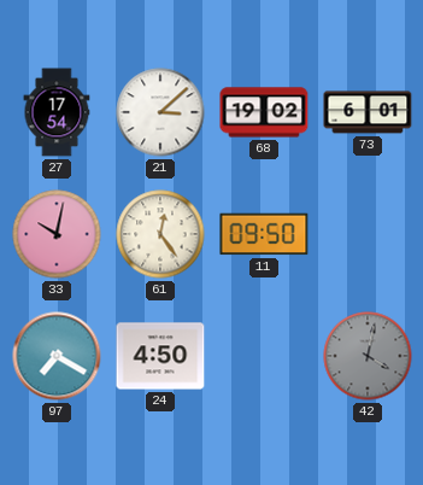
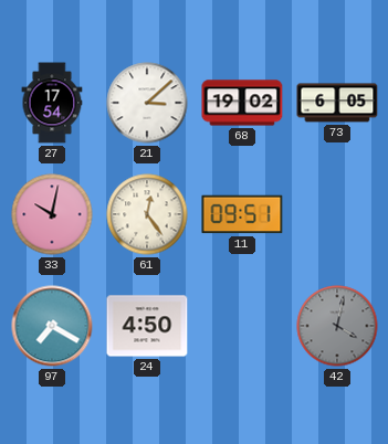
73: 6:01 -> 6:05 (337, 103)
11: 09:50 -> 09:51 (242, 214)
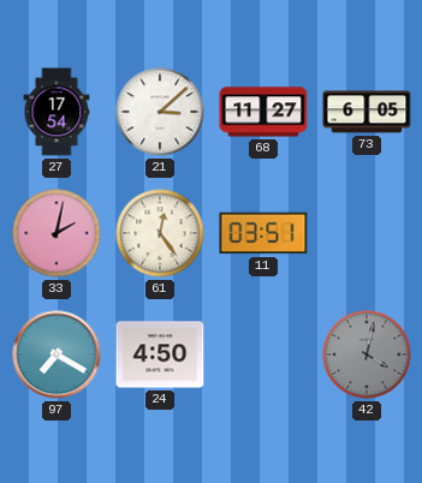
68: 19:02 -> 11:27 (263, 112)
33: 10:02 -> 2:02 (57, 233)
11: 09:51 -> 03:51 (263, 233)
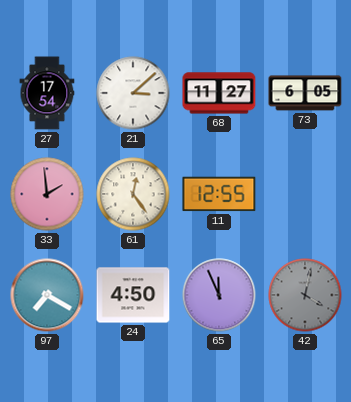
33: 2:02 -> 1:59 (47, 194)
11: 03:51 -> 12:55 (219, 194)
65: none -> 11:56 (219, 295)
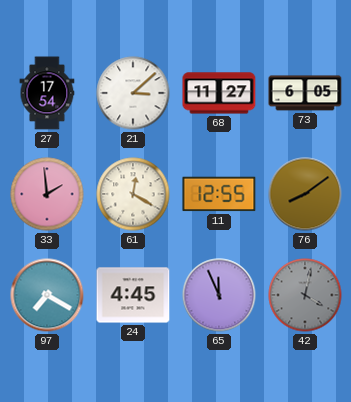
61: 12:24 -> 12:20 (133, 194)
76: none -> 8:09 (305, 194)
24: 4:50 -> 4:45 (133, 295)
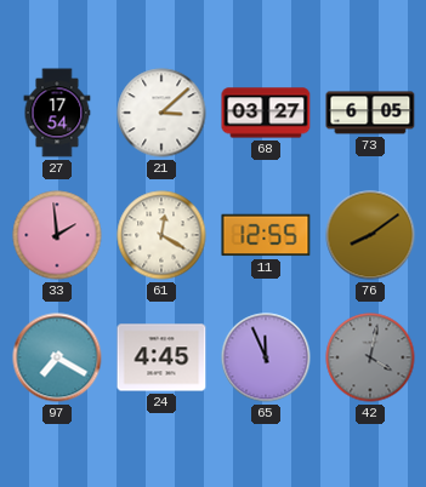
68: 11:27 -> 03:27 (266, 113)
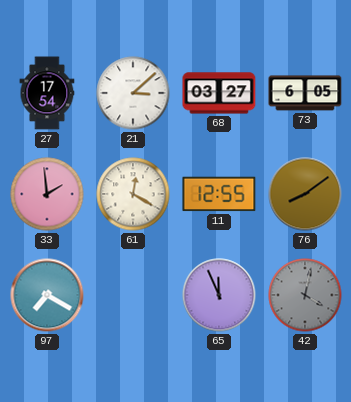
24: 4:45 -> none (161, 357)
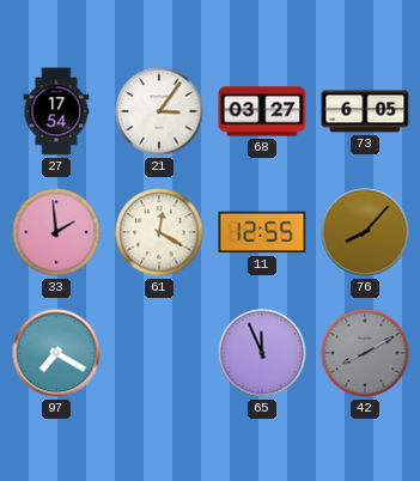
21: 3:08 -> 3:06 (159, 111)
76: 8:09 -> 8:07 (365, 232)
42: 4:02 -> 8:10 (365, 353)
